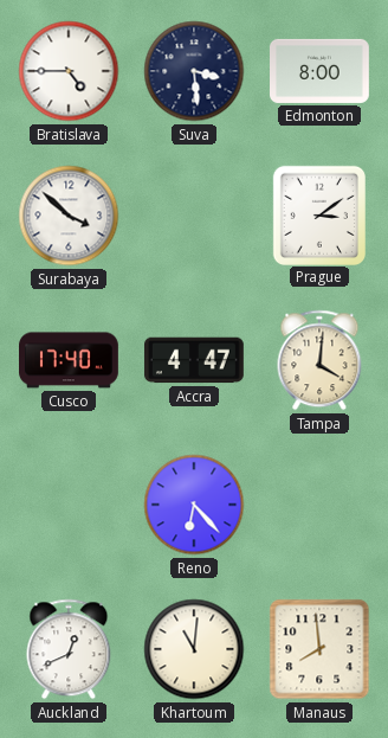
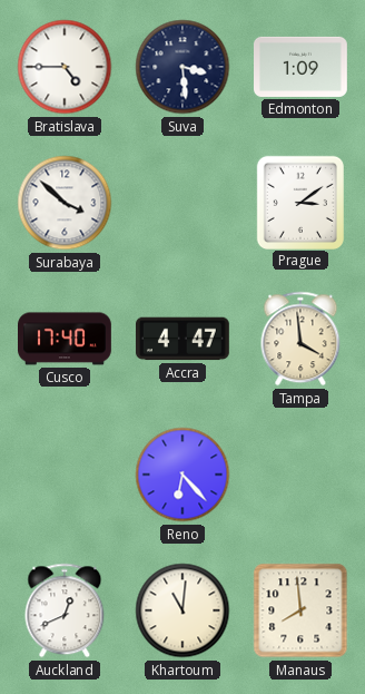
Edmonton: 8:00 -> 1:09 (302, 67)
Tampa: 4:01 -> 3:59 (300, 339)
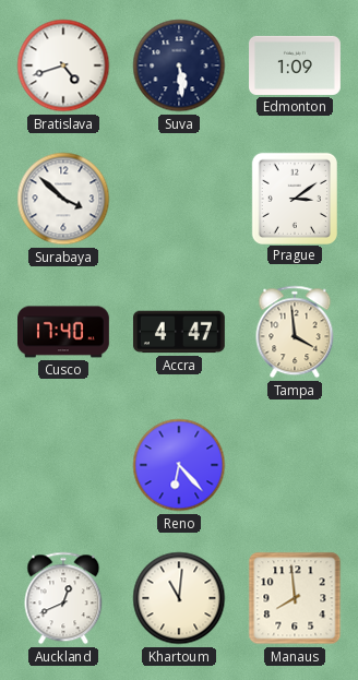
Bratislava: 4:45 -> 4:42 (63, 65)
Suva: 3:29 -> 5:29 (179, 65)
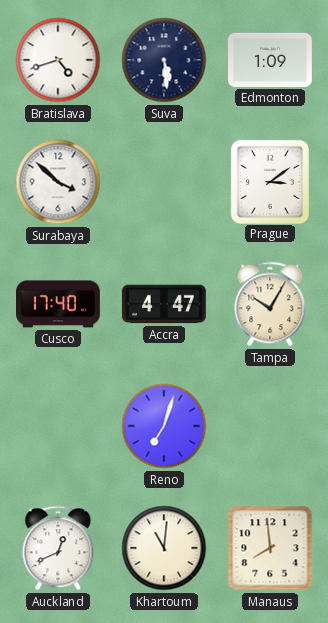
Tampa: 3:59 -> 10:05 (270, 304)
Reno: 6:23 -> 7:03 (164, 426)
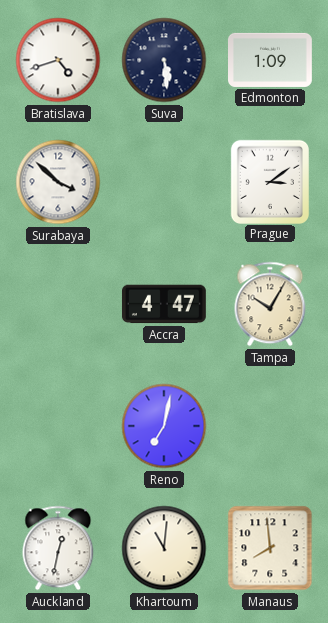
Cusco: 17:40 -> none (59, 304)
Reno: 7:03 -> 7:02 (164, 426)
Auckland: 12:41 -> 12:32 (58, 548)
